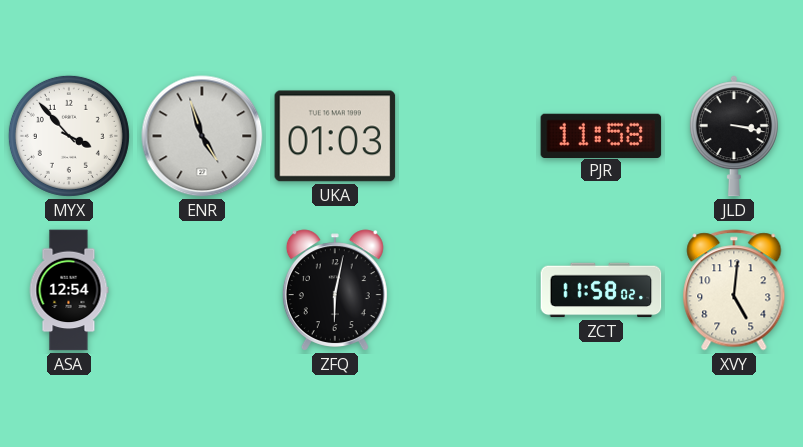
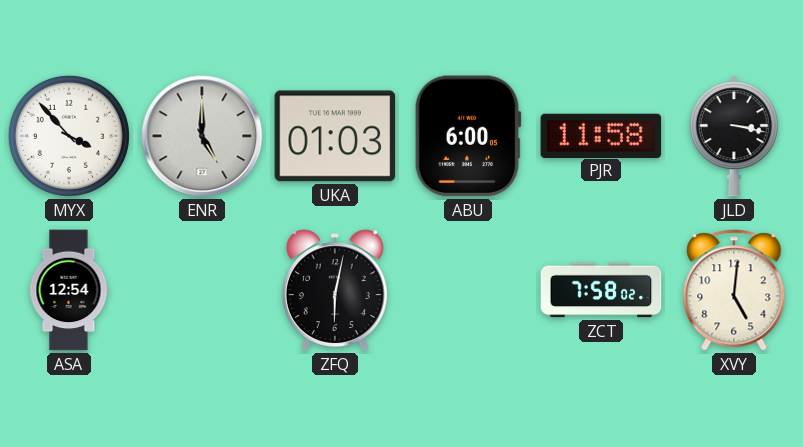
ENR: 4:57 -> 5:00 (202, 136)
ABU: none -> 6:00 (468, 136)
ZCT: 11:58 -> 7:58 (601, 290)
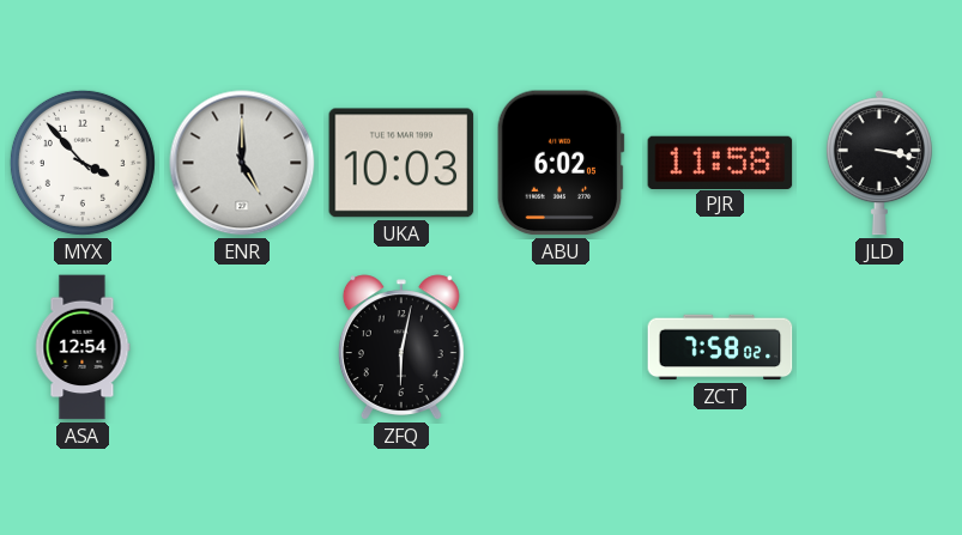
UKA: 01:03 -> 10:03 (401, 163)
ABU: 6:00 -> 6:02 (561, 163)
XVY: 5:01 -> none (734, 290)
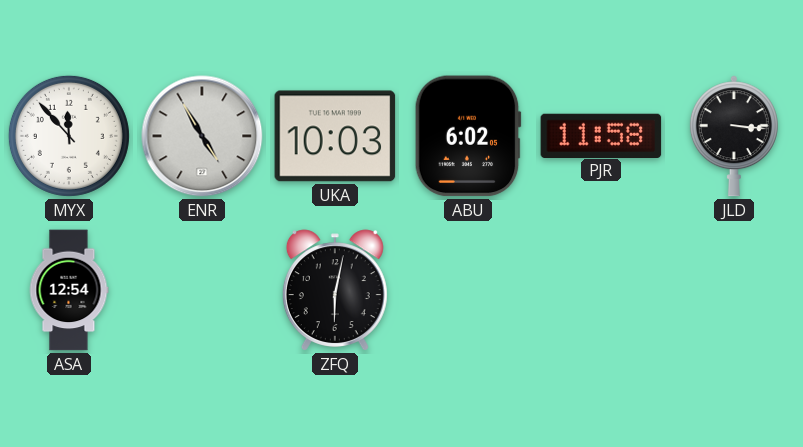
MYX: 3:53 -> 11:53 (69, 136)
ENR: 5:00 -> 4:55 (202, 136)
JLD: 3:17 -> 3:16 (734, 136)
ZCT: 7:58 -> none (720, 347)
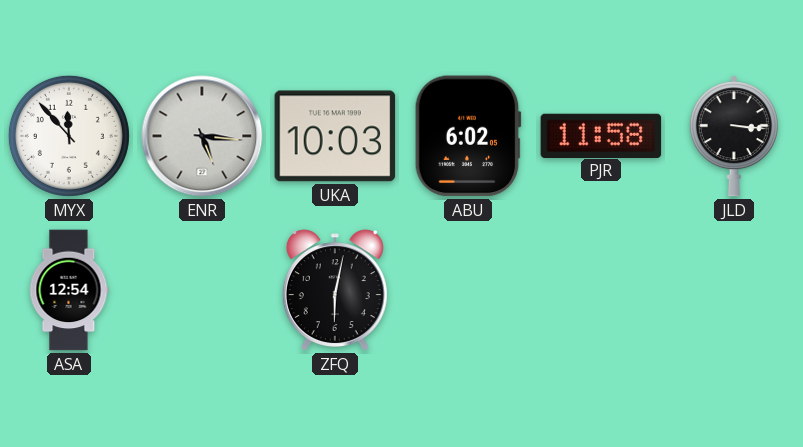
ENR: 4:55 -> 5:16 (202, 136)
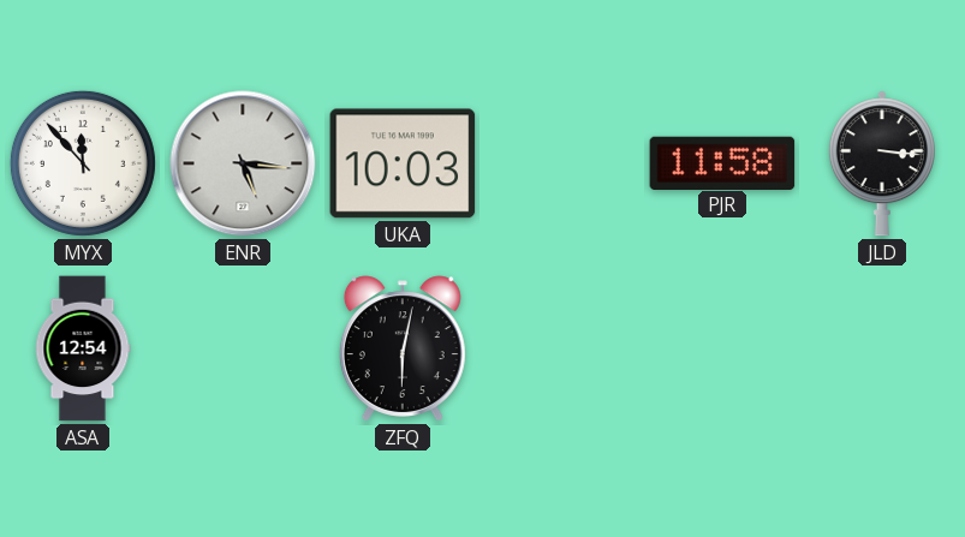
ABU: 6:02 -> none (468, 136)
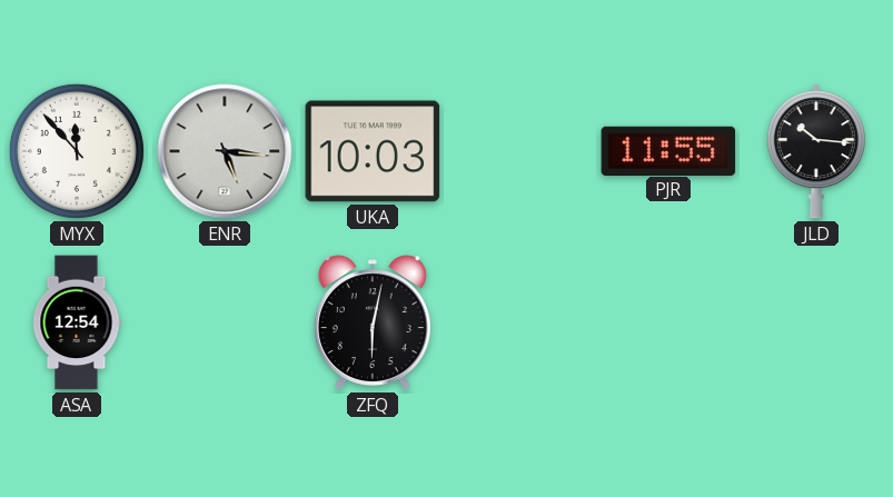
PJR: 11:58 -> 11:55 (668, 150)
JLD: 3:16 -> 10:16 (816, 151)
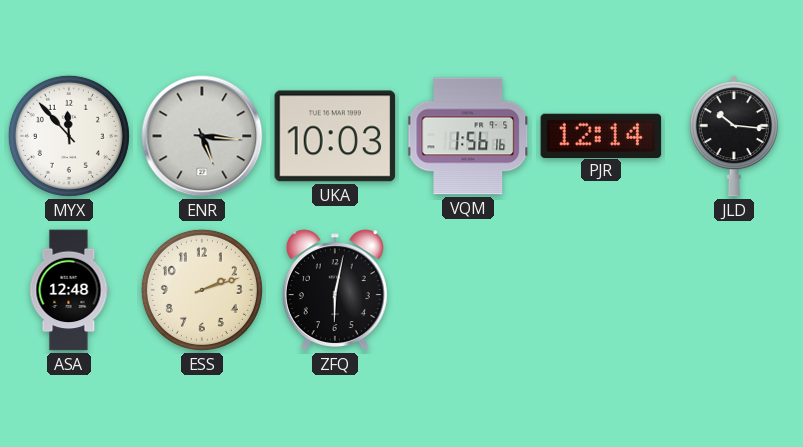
VQM: none -> 1:56 (469, 136)
PJR: 11:55 -> 12:14 (601, 135)
ASA: 12:54 -> 12:48 (69, 290)
ESS: none -> 2:12 (202, 290)
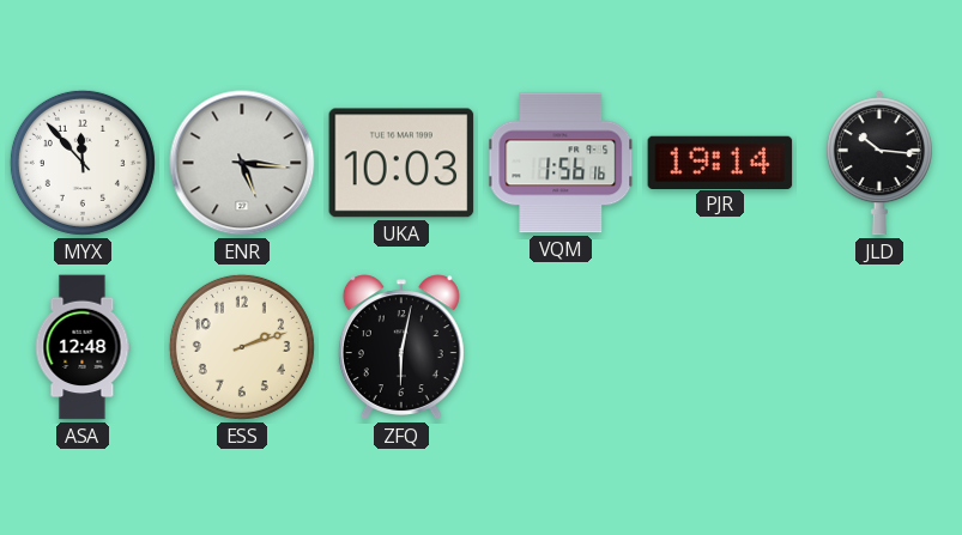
PJR: 12:14 -> 19:14 (720, 162)
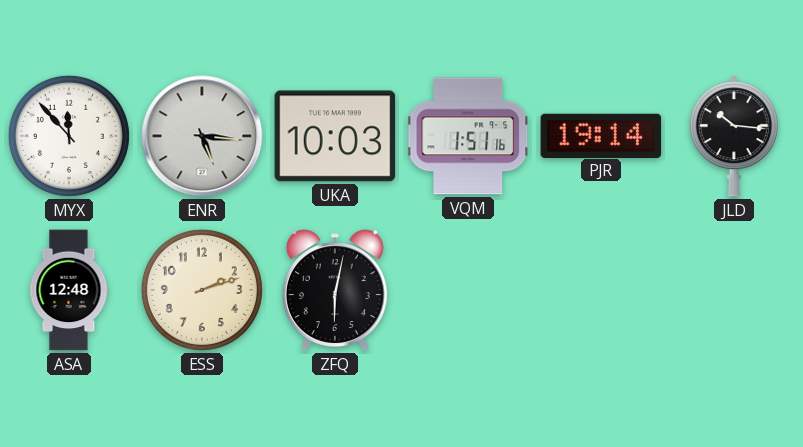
VQM: 1:56 -> 1:51 (469, 136)
